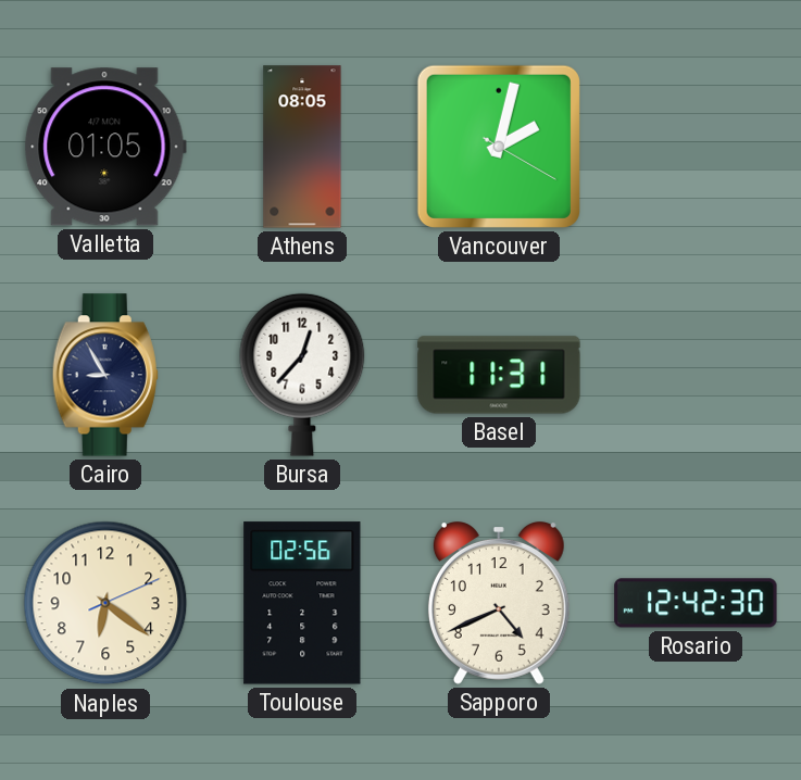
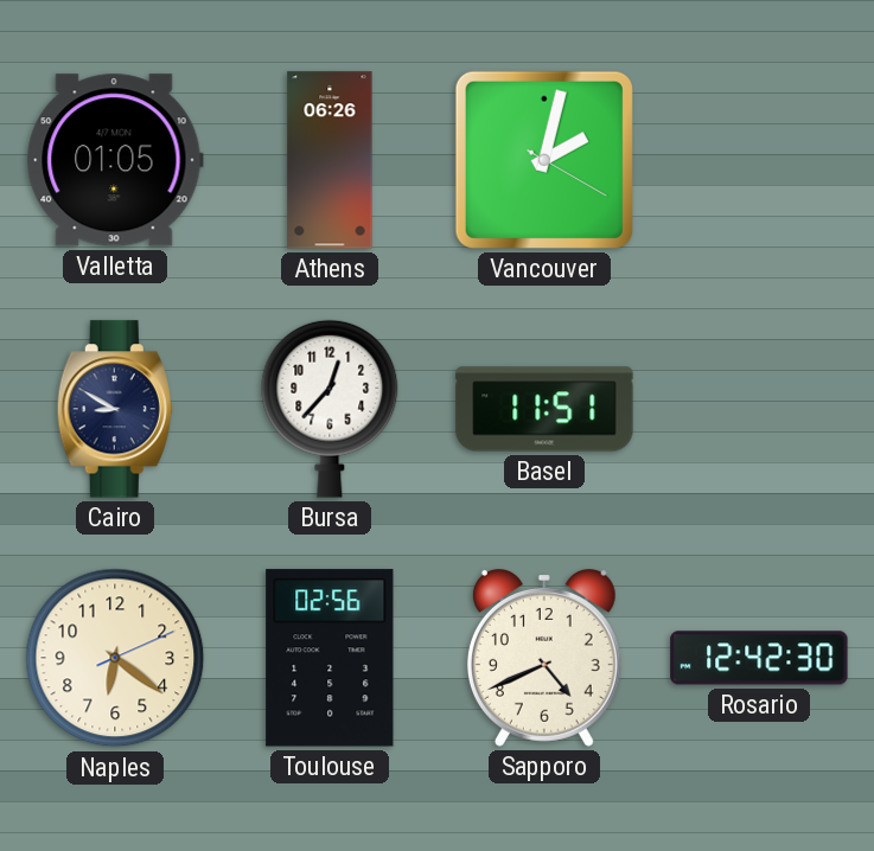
Athens: 08:05 -> 06:26 (330, 160)
Cairo: 8:55 -> 8:50 (115, 409)
Basel: 11:31 -> 11:51 (544, 409)
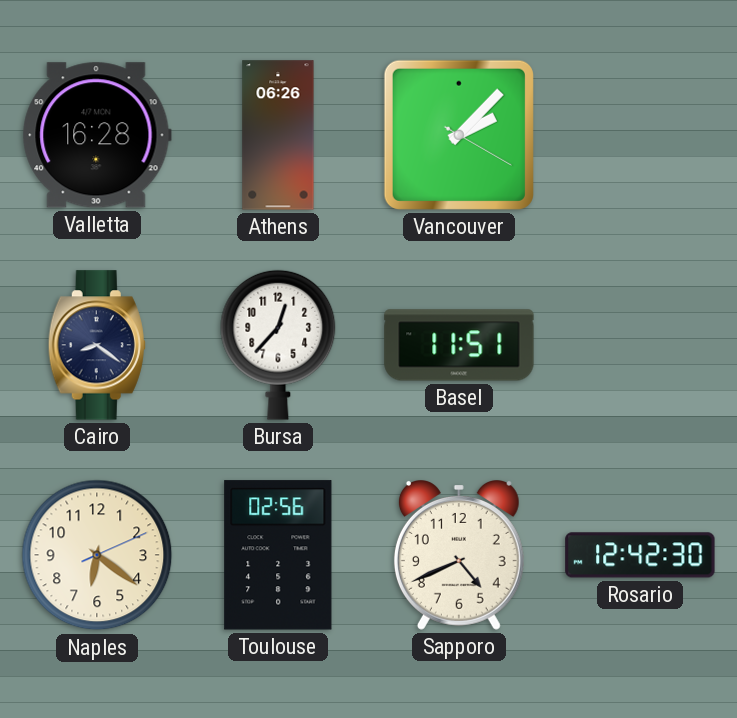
Valletta: 01:05 -> 16:28 (97, 135)
Vancouver: 2:02 -> 2:07 (459, 135)
Cairo: 8:50 -> 8:21 (97, 345)
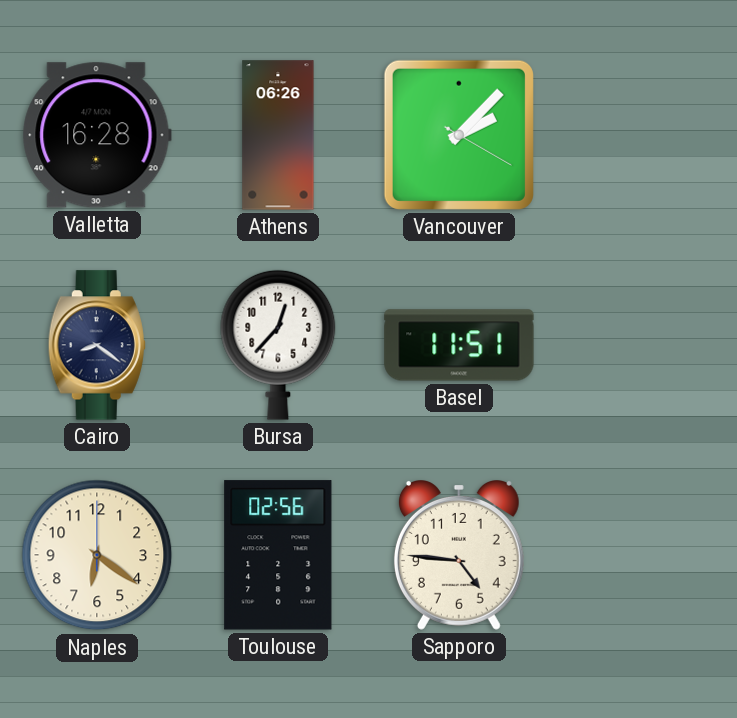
Naples: 6:21:11 -> 6:21:00 (97, 555)
Sapporo: 4:41 -> 4:46 (459, 555)
Rosario: 12:42 -> none (640, 555)
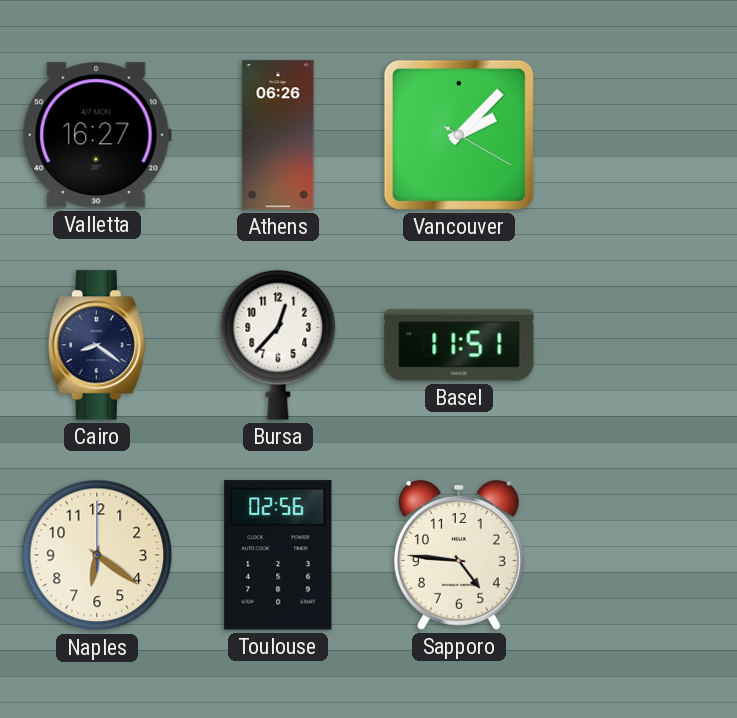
Valletta: 16:28 -> 16:27 (97, 135)
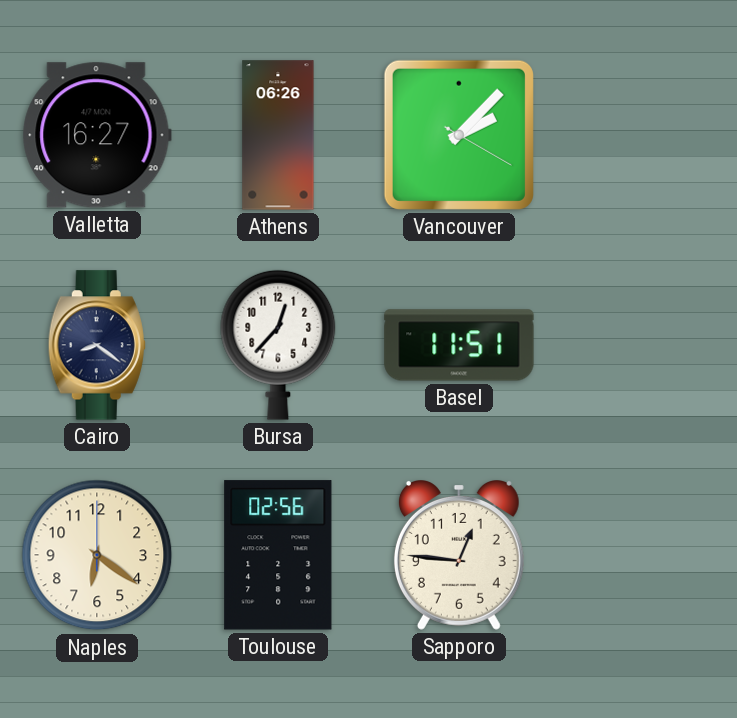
Sapporo: 4:46 -> 12:46 (459, 555)
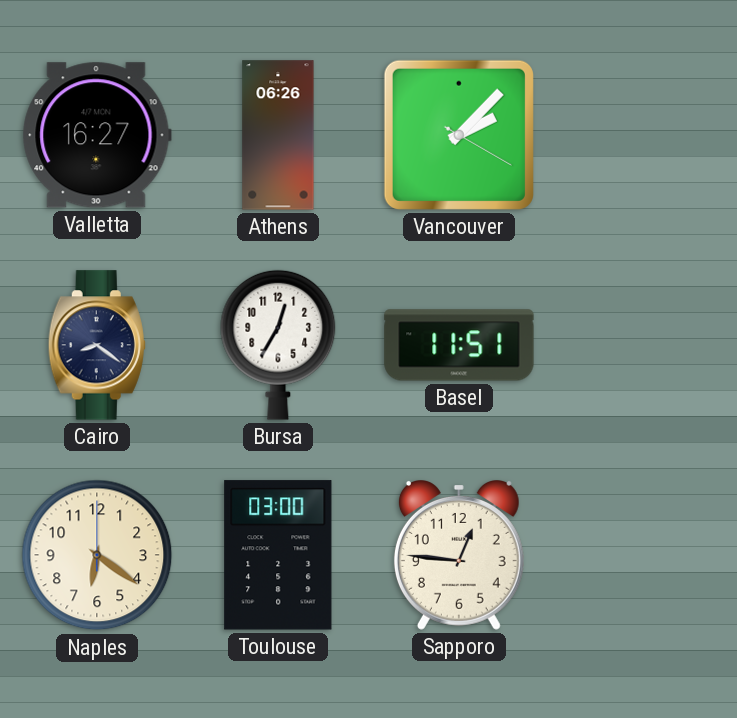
Bursa: 12:37 -> 12:35 (278, 345)
Toulouse: 02:56 -> 03:00 (278, 555)
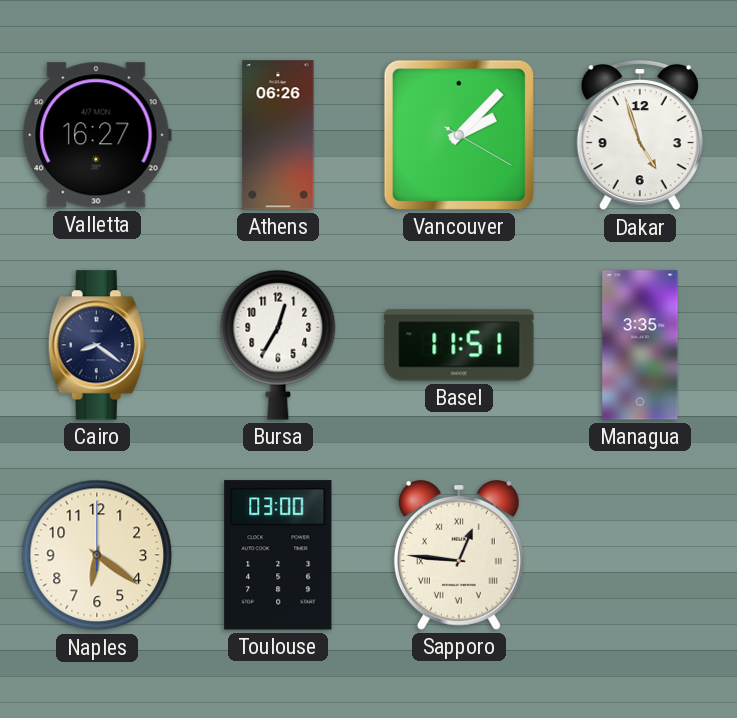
Dakar: none -> 4:57 (640, 136)
Managua: none -> 3:35 (640, 345)
Sapporo numerals: Arabic -> Roman (459, 555)
